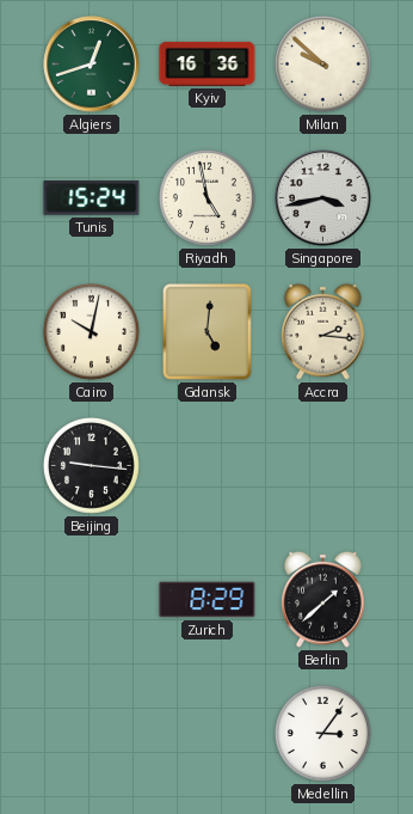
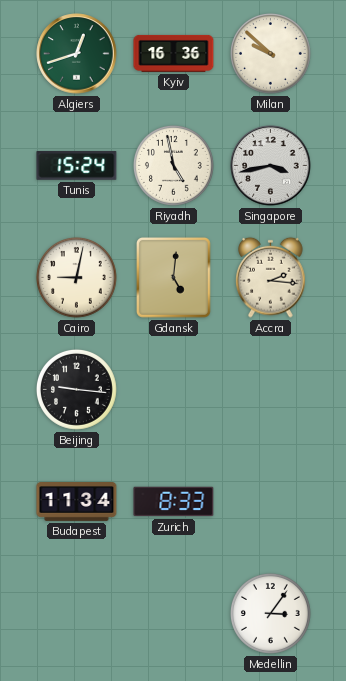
Cairo: 10:02 -> 9:02 (76, 277)
Budapest: none -> 11:34 (77, 502)
Zurich: 8:29 -> 8:33 (174, 502)
Berlin: 1:38 -> none (323, 599)
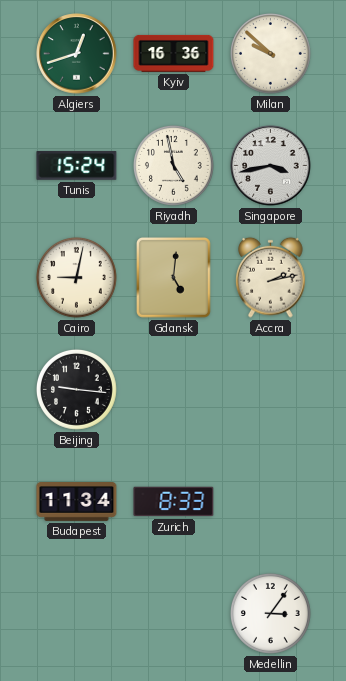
Accra: 2:16 -> 2:13 (271, 277)
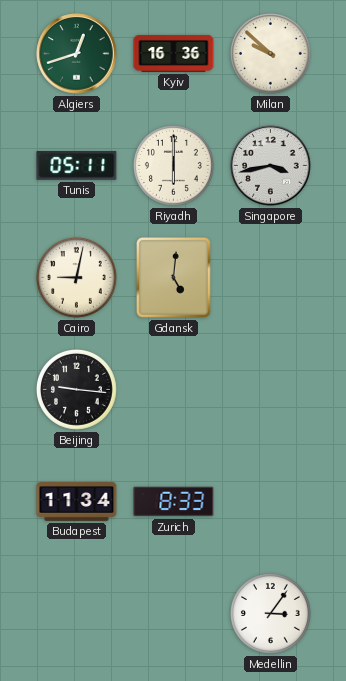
Tunis: 15:24 -> 05:11 (77, 166)
Riyadh: 4:58 -> 6:00 (173, 165)
Accra: 2:13 -> none (271, 277)
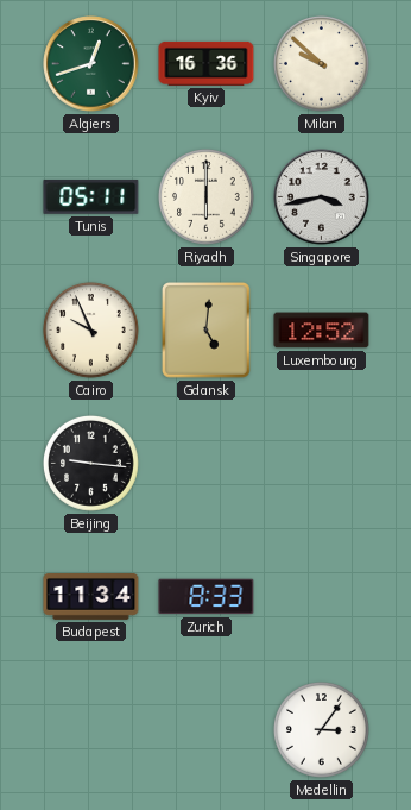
Cairo: 9:02 -> 9:56 (90, 329)
Luxembourg: none -> 12:52 (322, 331)
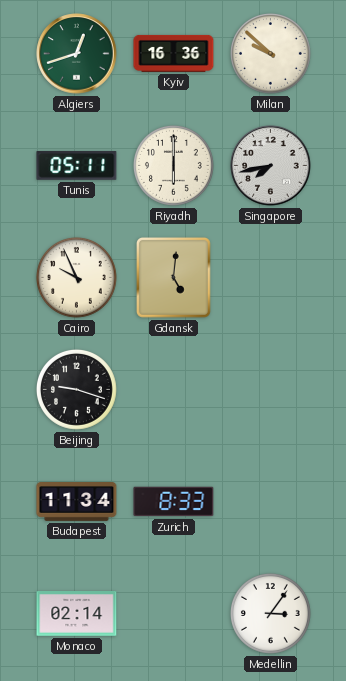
Singapore: 3:43 -> 7:43 (271, 166)
Luxembourg: 12:52 -> none (322, 331)
Beijing: 9:16 -> 9:18 (76, 389)
Monaco: none -> 02:14 (77, 614)
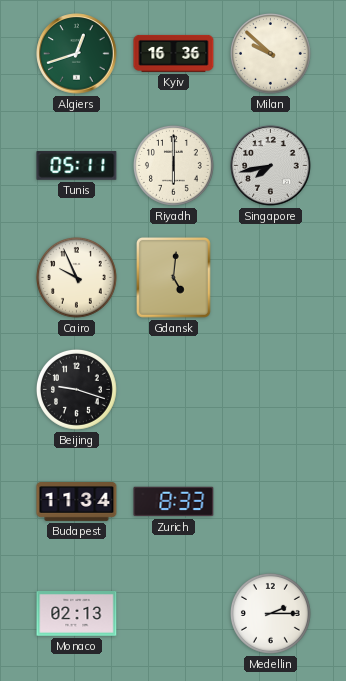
Monaco: 02:14 -> 02:13 (77, 614)
Medellin: 3:06 -> 2:15 (270, 613)
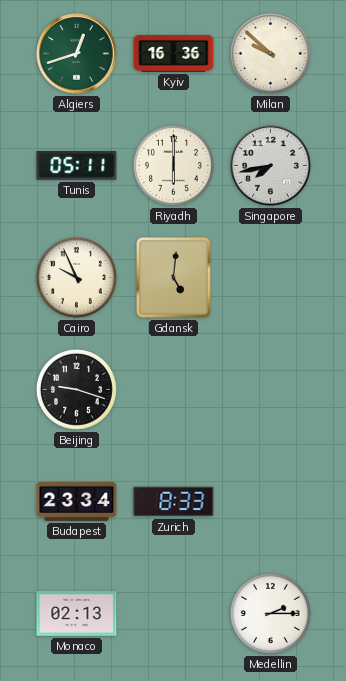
Budapest: 11:34 -> 23:34 (77, 502)
